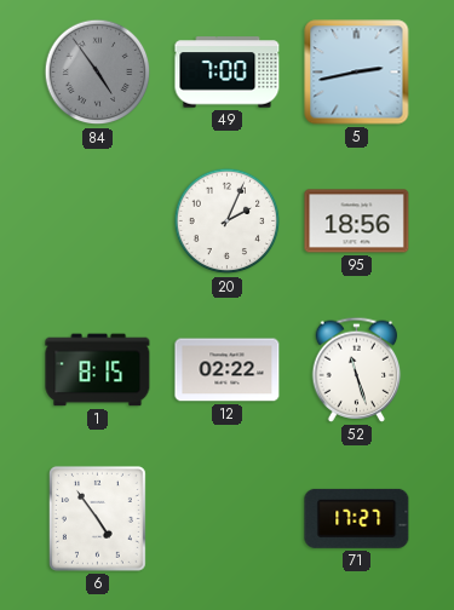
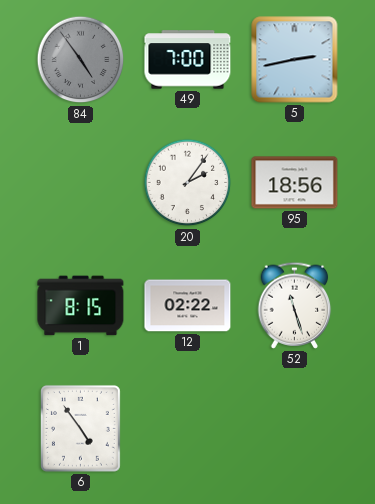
20: 2:04 -> 2:06 (188, 183)
71: 17:27 -> none (357, 518)
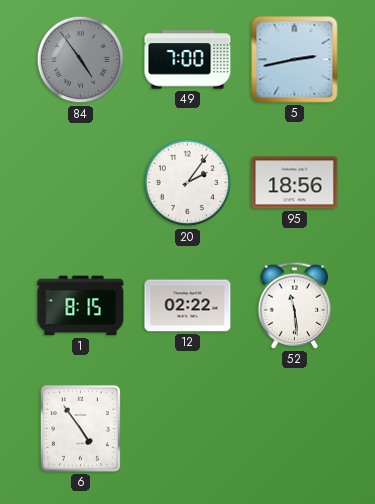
52: 11:27 -> 11:29 (295, 305)
